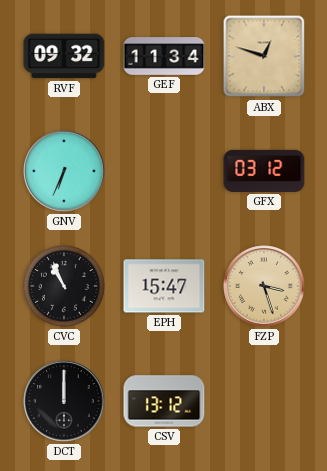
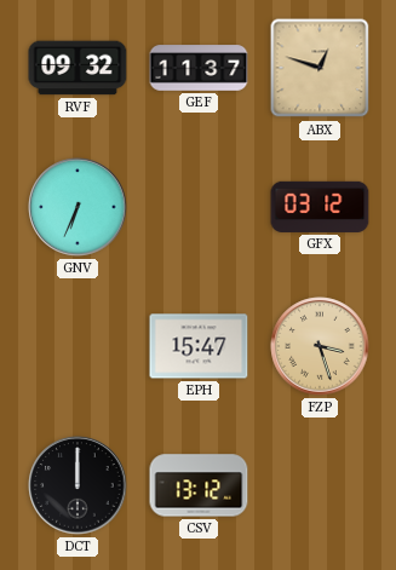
GEF: 11:34 -> 11:37 (199, 68)
CVC: 10:56 -> none (65, 287)
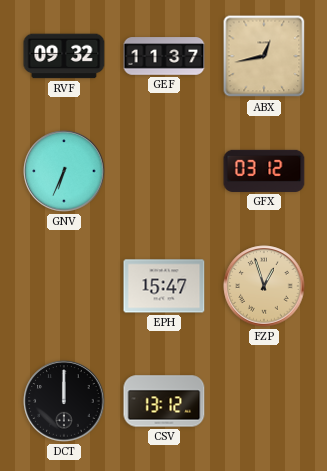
ABX: 12:48 -> 12:43 (264, 56)
FZP: 3:27 -> 12:57 (264, 286)
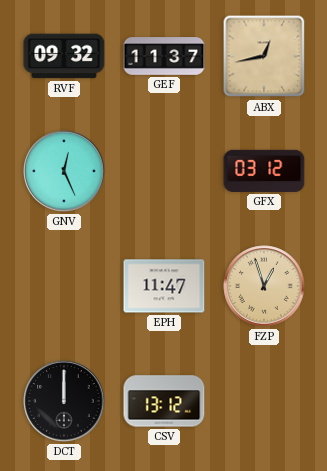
GNV: 6:34 -> 12:26 (64, 171)
EPH: 15:47 -> 11:47 (164, 286)
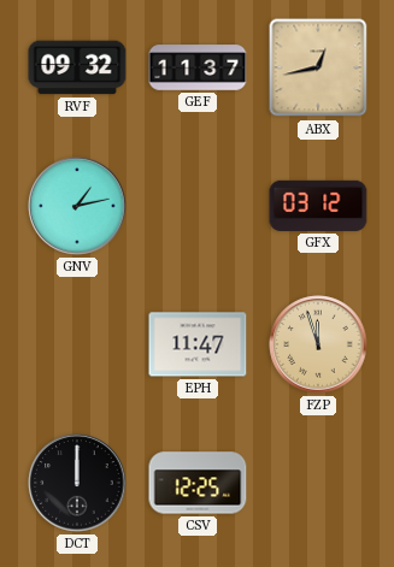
GNV: 12:26 -> 1:13 (77, 206)
FZP: 12:57 -> 11:57 (318, 344)
CSV: 13:12 -> 12:25 (198, 483)
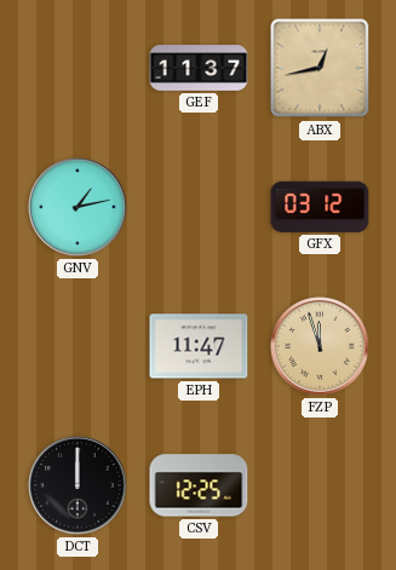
RVF: 09:32 -> none (77, 67)
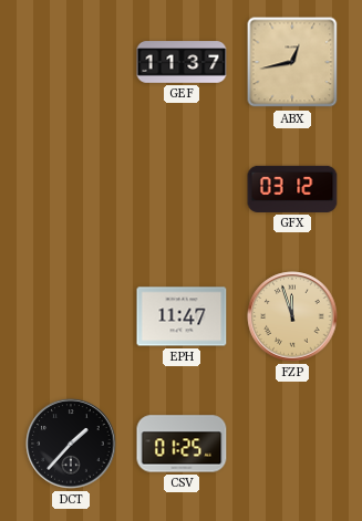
GNV: 1:13 -> none (78, 207)
DCT: 12:00 -> 1:37 (71, 444)
CSV: 12:25 -> 01:25 (182, 444)
